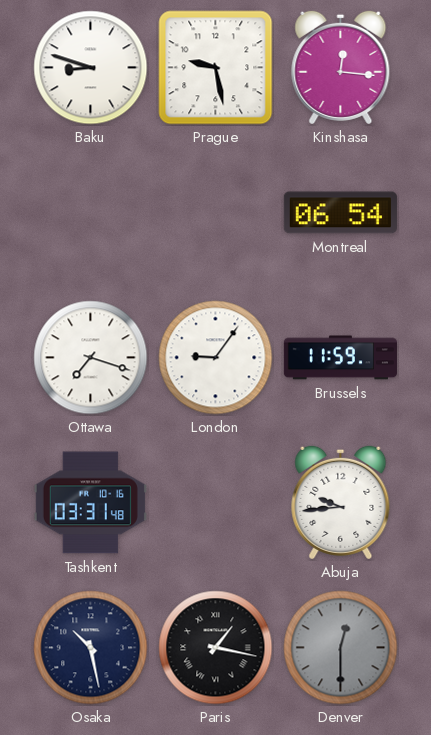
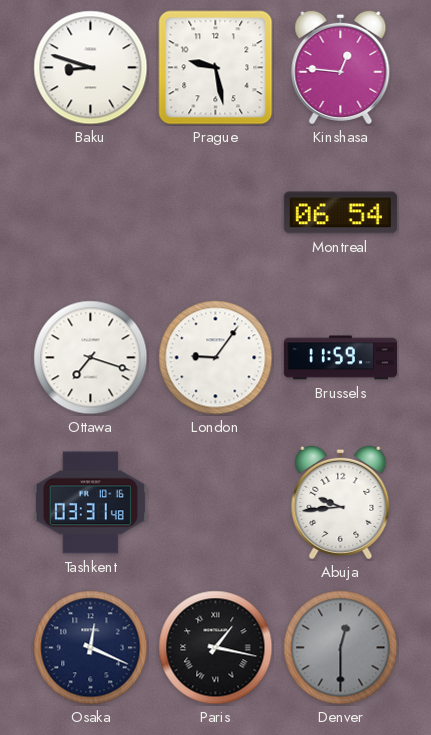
Kinshasa: 12:16 -> 12:46 (341, 67)
Osaka: 10:28 -> 12:19 (91, 648)
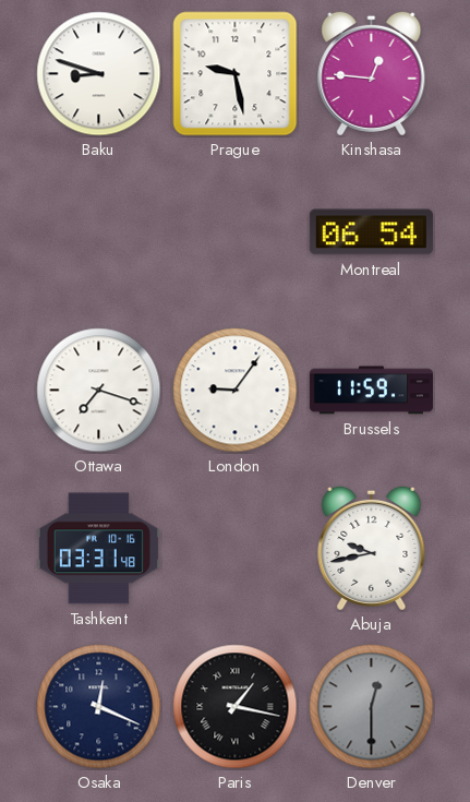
Abuja: 9:44 -> 9:43 (372, 548)
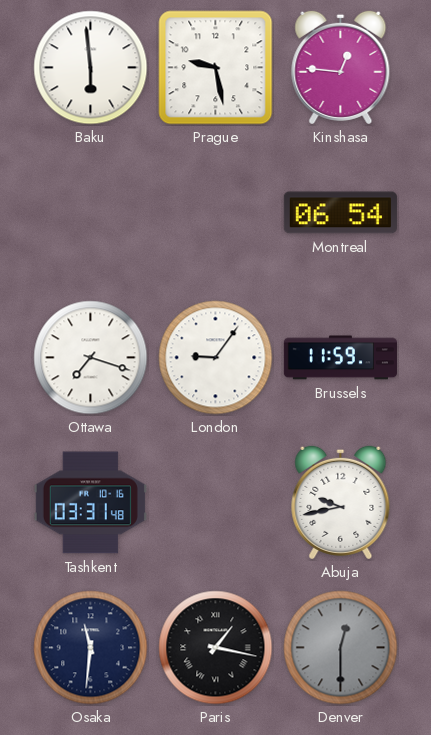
Baku: 8:48 -> 5:59 (91, 68)
Osaka: 12:19 -> 11:31 (91, 648)
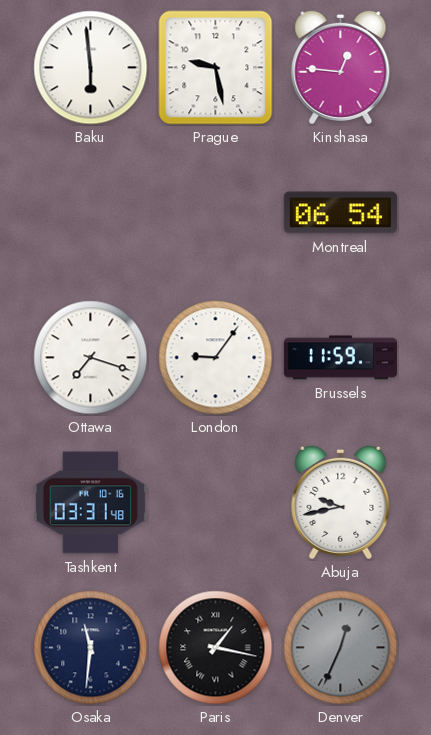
Denver: 12:30 -> 12:34 (341, 648)
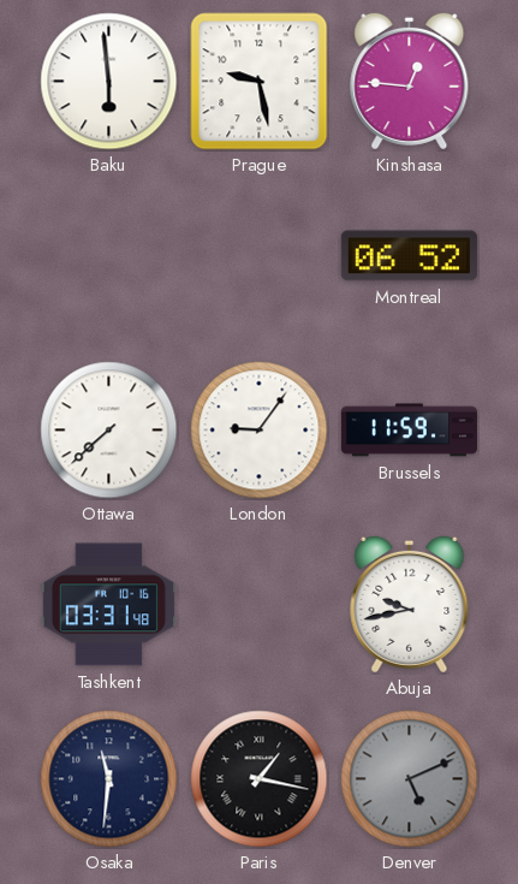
Montreal: 06:54 -> 06:52 (409, 256)
Ottawa: 7:18 -> 7:38 (109, 431)
Denver: 12:34 -> 5:11 (410, 779)
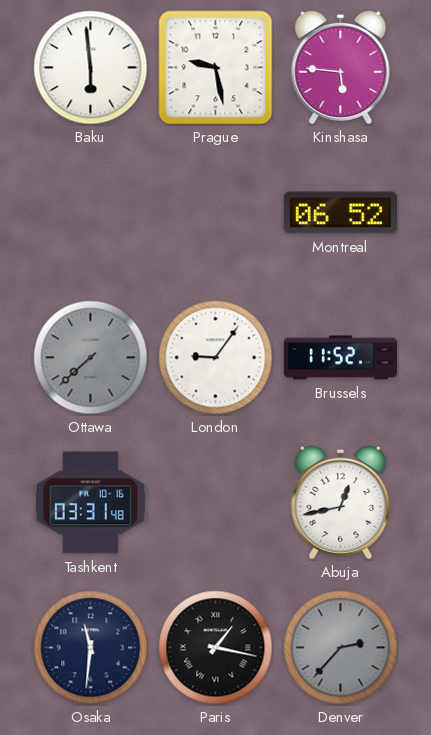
Kinshasa: 12:46 -> 5:46 (341, 67)
Ottawa dial: white -> grey (91, 358)
Brussels: 11:59 -> 11:52 (340, 358)
Abuja: 9:43 -> 12:43 (341, 502)
Denver: 5:11 -> 2:37 (341, 648)
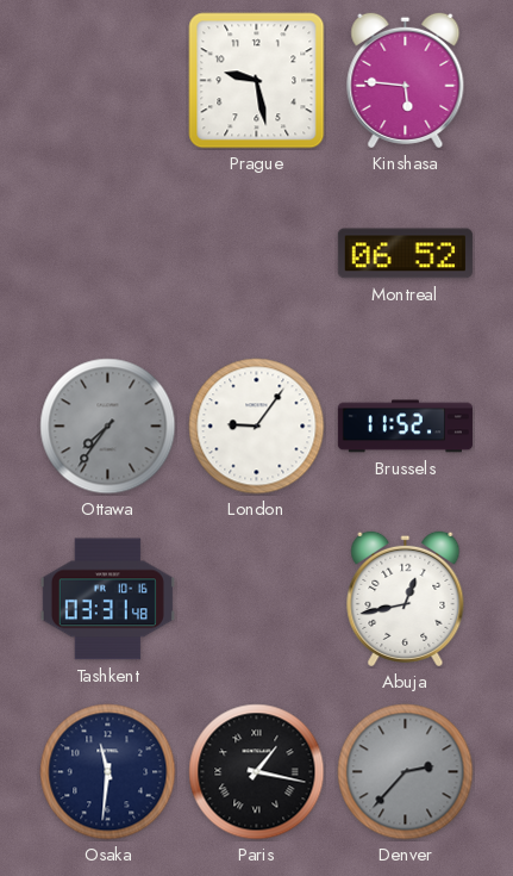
Baku: 5:59 -> none (91, 68)
Ottawa: 7:38 -> 7:36 (108, 427)
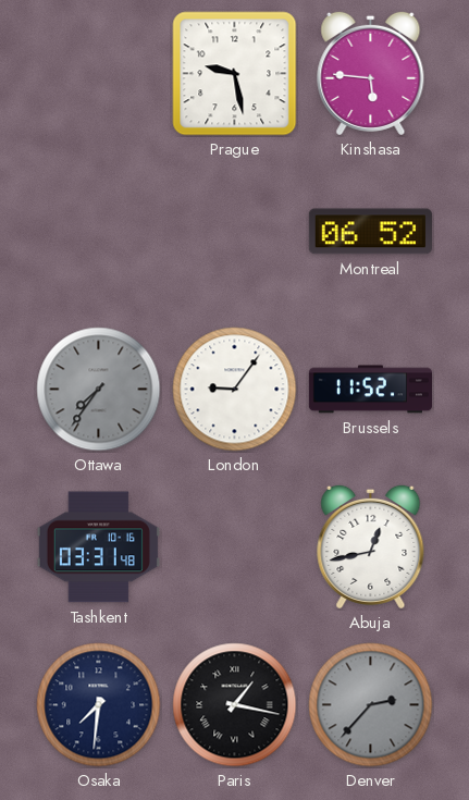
Osaka: 11:31 -> 7:31 (99, 705)
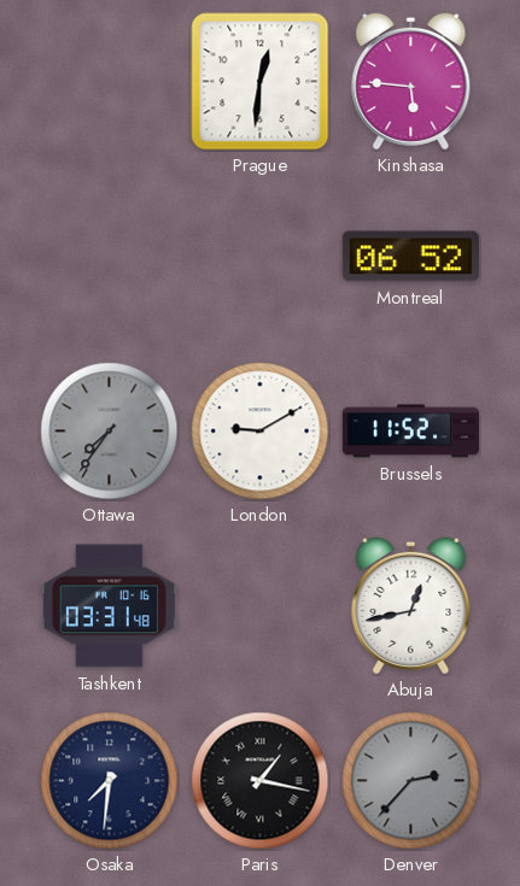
Prague: 9:28 -> 12:31 (261, 82)
London: 9:06 -> 9:10 (261, 432)
